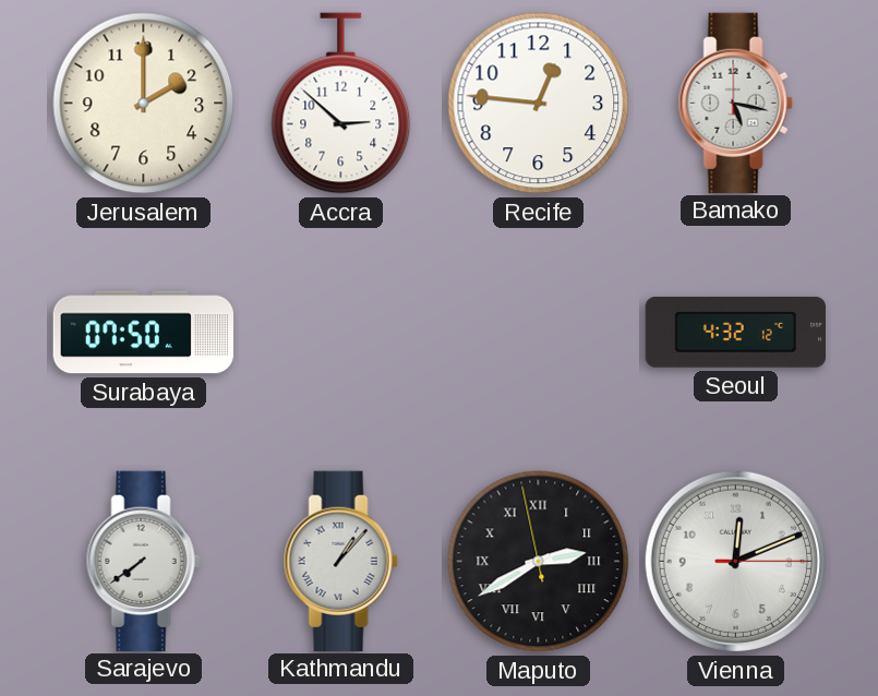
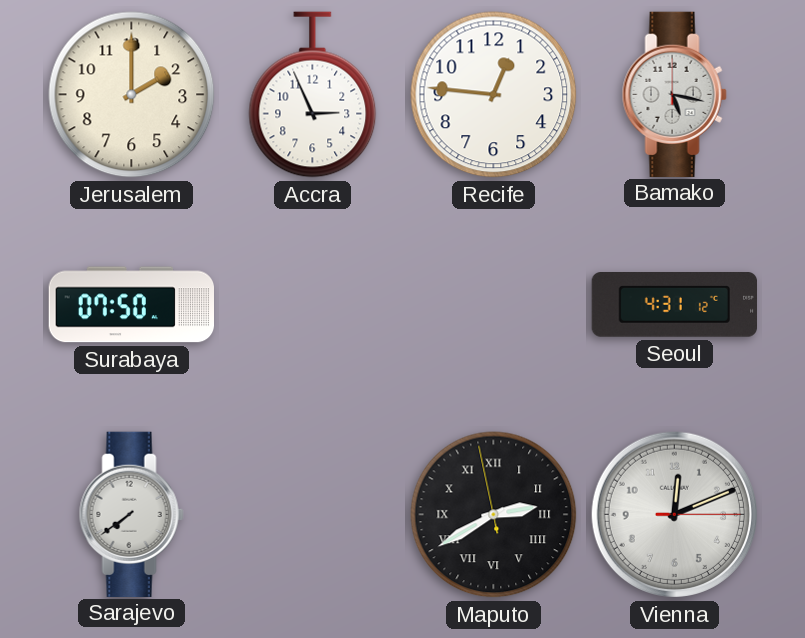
Accra: 2:52 -> 2:56 (313, 95)
Seoul: 4:32 -> 4:31 (674, 305)
Kathmandu: 1:07 -> none (340, 561)
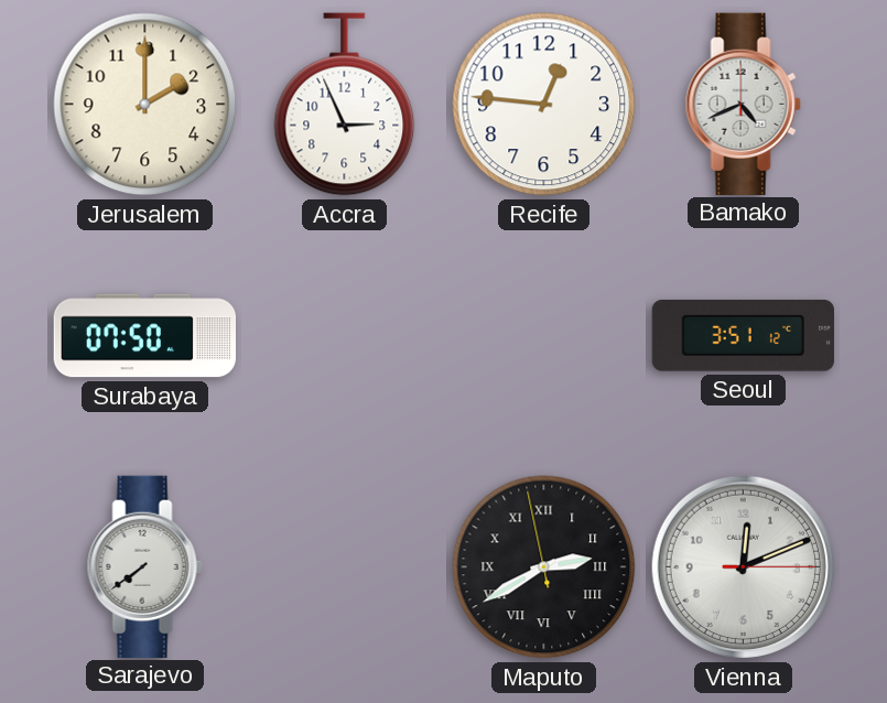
Bamako: 5:17 -> 4:41 (743, 104)
Seoul: 4:31 -> 3:51 (743, 336)
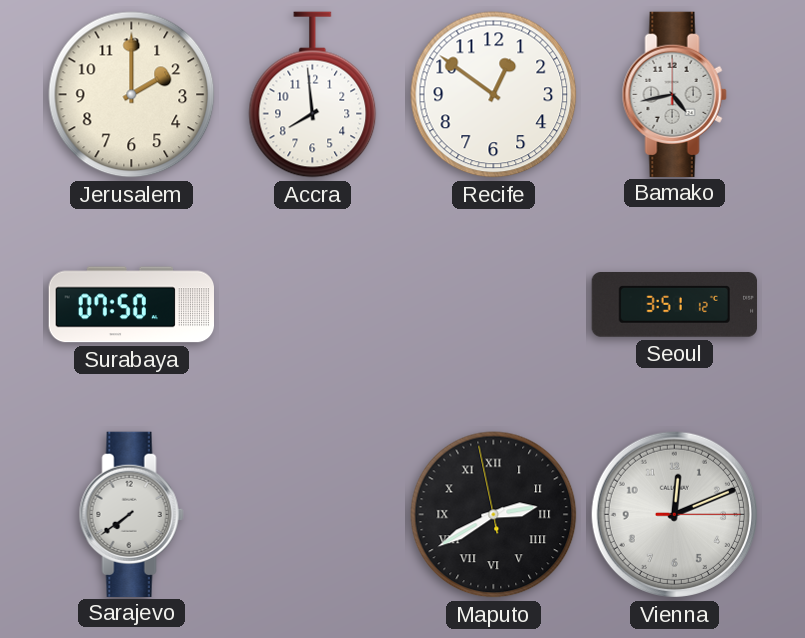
Accra: 2:56 -> 7:59 (313, 95)
Recife: 12:46 -> 12:51 (494, 95)
Bamako: 4:41 -> 4:43 (674, 94)
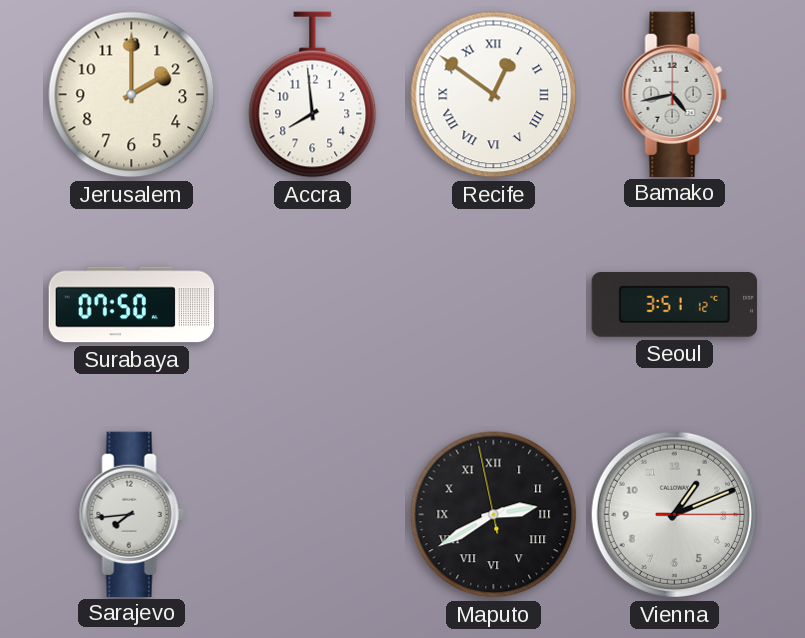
Recife numerals: Arabic -> Roman (494, 95)
Sarajevo: 7:39 -> 7:44 (131, 514)
Vienna: 12:11 -> 1:11 (674, 514)
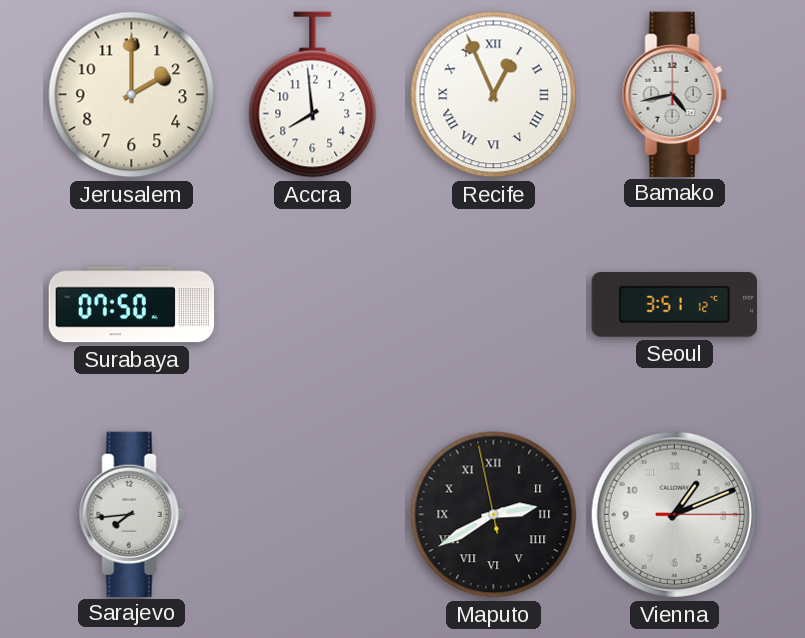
Recife: 12:51 -> 12:56 (494, 95)
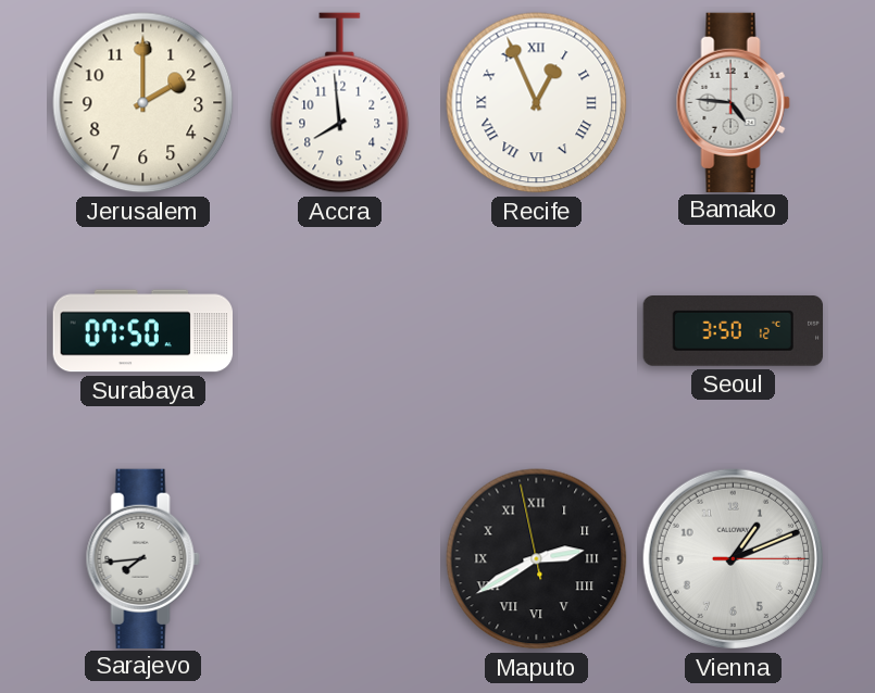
Bamako: 4:43 -> 4:46 (733, 102)
Seoul: 3:51 -> 3:50 (733, 331)
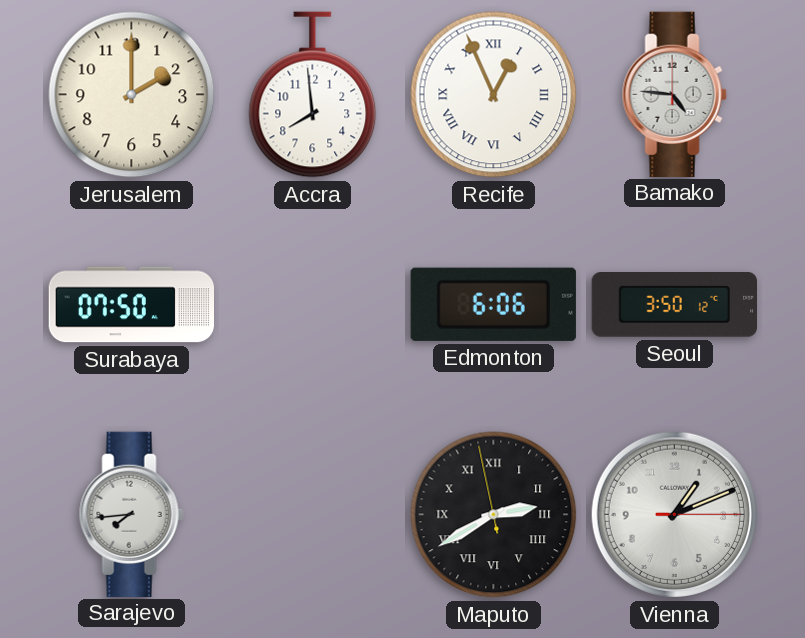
Edmonton: none -> 6:06 (493, 304)
